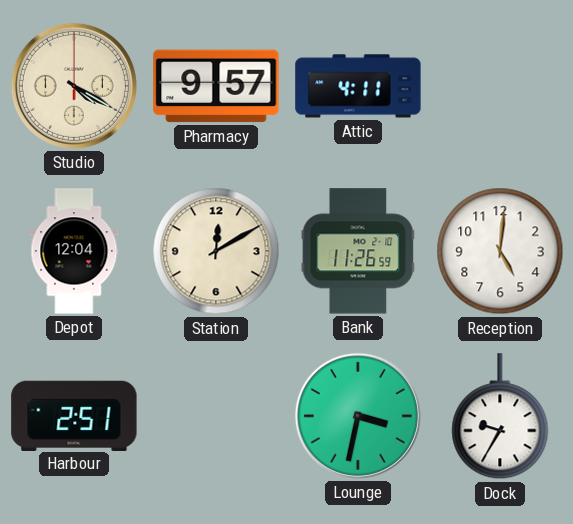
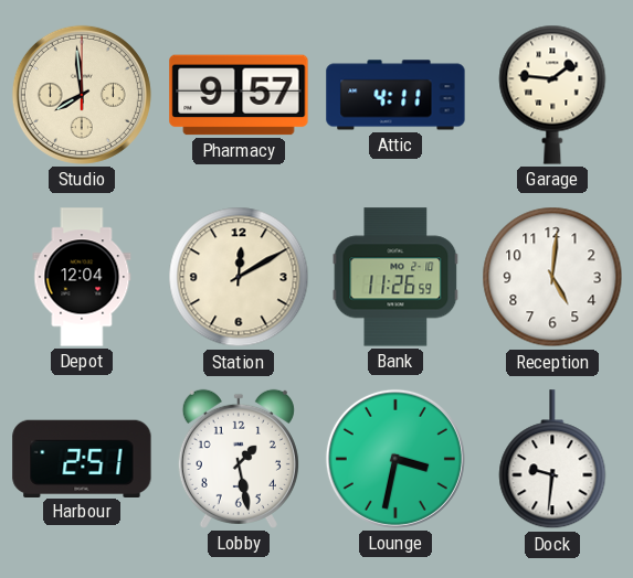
Studio: 4:20 -> 7:59 (82, 95)
Garage: none -> 1:46 (552, 95)
Lobby: none -> 1:28 (239, 459)
Dock: 9:35 -> 9:31 (552, 460)
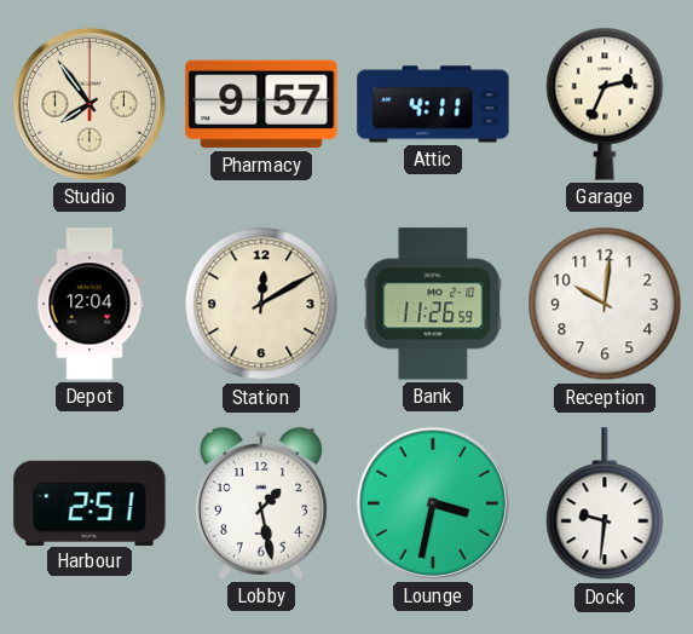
Studio: 7:59 -> 7:54 (89, 104)
Garage: 1:46 -> 2:34 (605, 104)
Reception: 5:01 -> 10:01 (605, 304)
